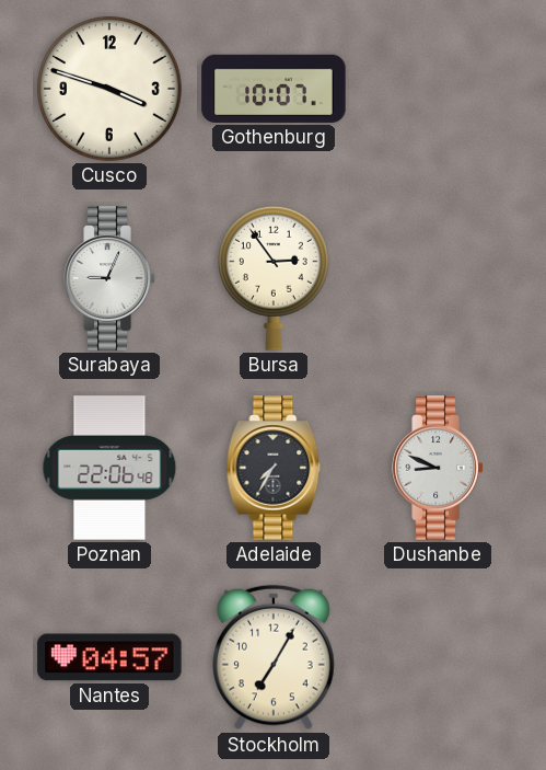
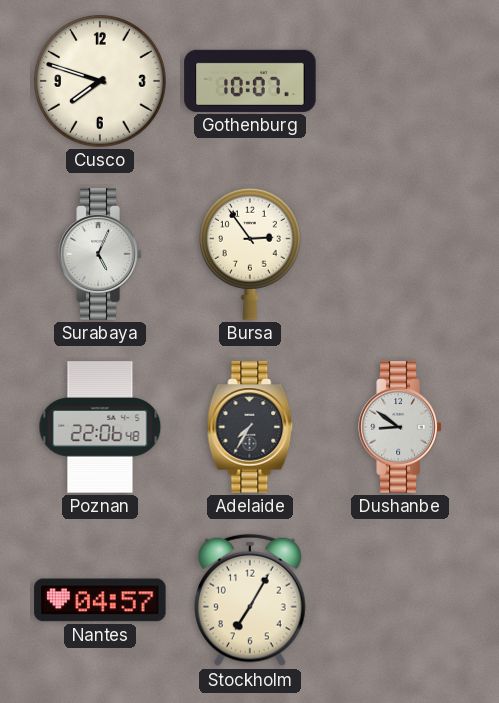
Cusco: 3:48 -> 7:48 (101, 82)
Surabaya: 9:04 -> 5:04 (100, 254)
Dushanbe: 8:49 -> 8:51 (400, 427)
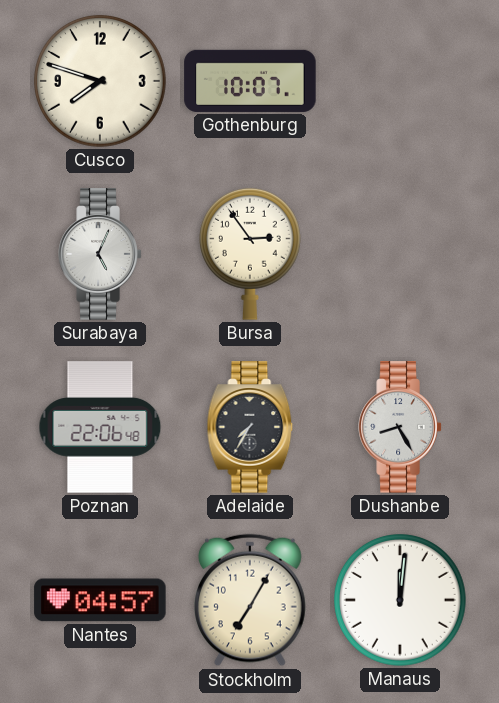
Dushanbe: 8:51 -> 8:25 (400, 427)
Manaus: none -> 12:01 (401, 601)
